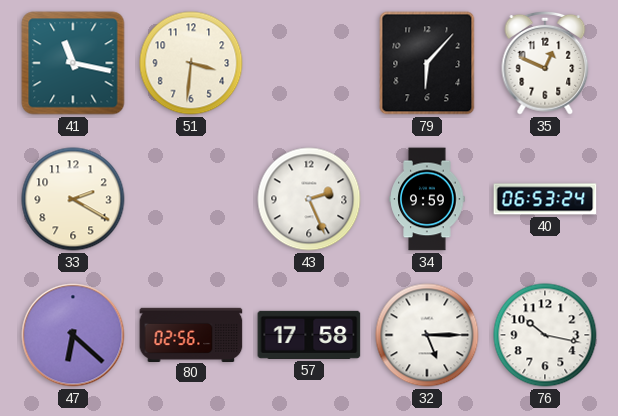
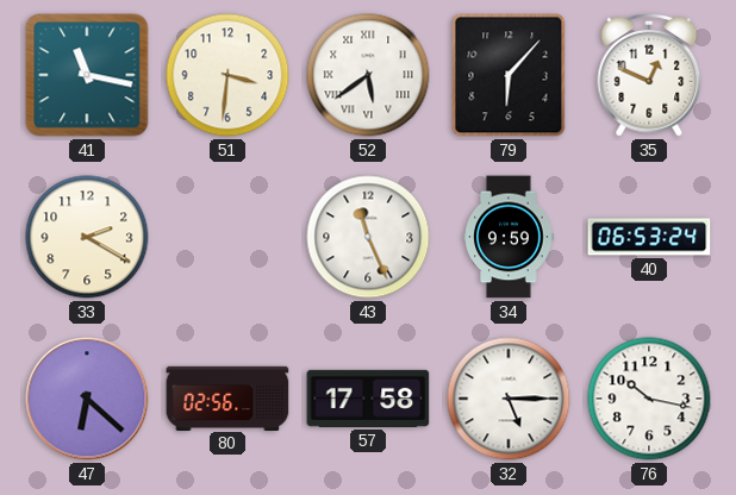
52: none -> 5:39 (368, 75)
43: 2:26 -> 11:26 (368, 237)
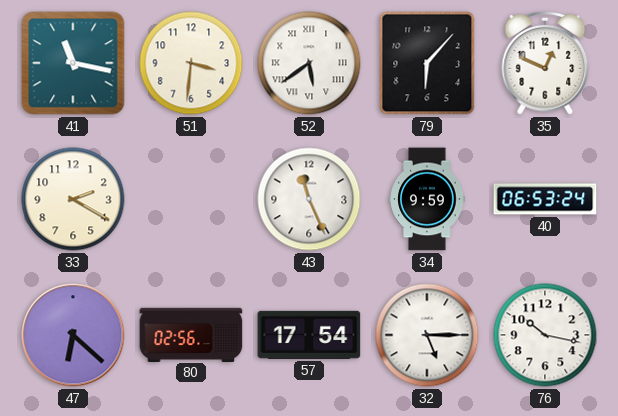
57: 17:58 -> 17:54 (309, 335)
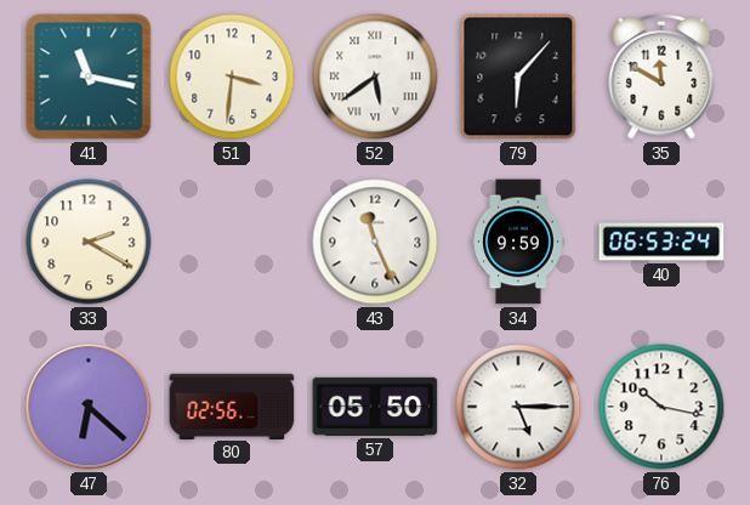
35: 12:49 -> 11:50 (661, 76)
57: 17:54 -> 05:50 (375, 407)
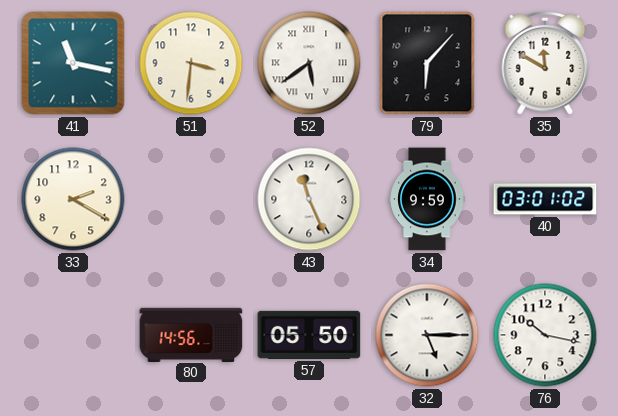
40: 06:53 -> 03:01 (545, 199)
47: 6:22 -> none (89, 407)
80: 02:56 -> 14:56 (191, 334)
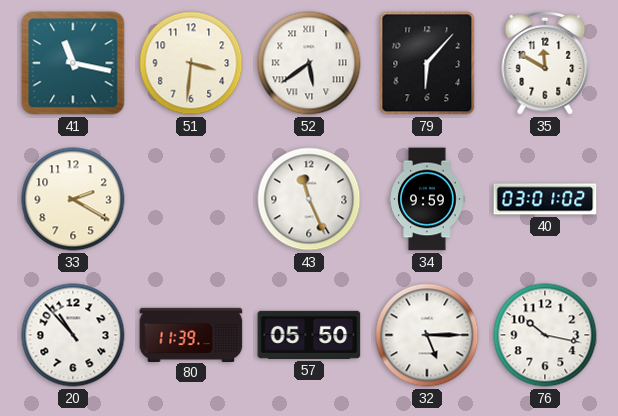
20: none -> 10:53 (73, 335)
80: 14:56 -> 11:39 (191, 334)
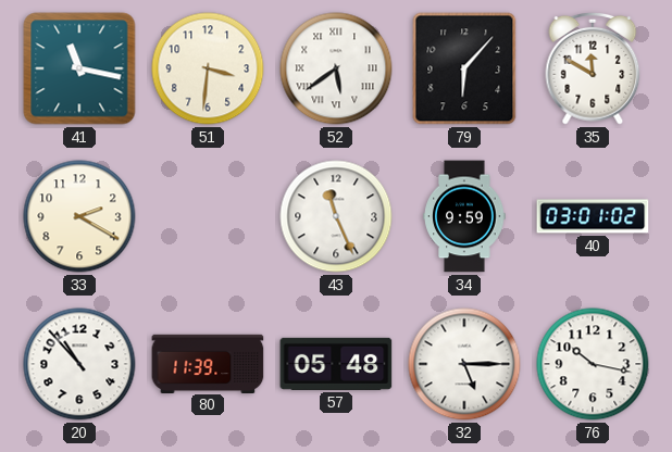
57: 05:50 -> 05:48 (336, 364)
